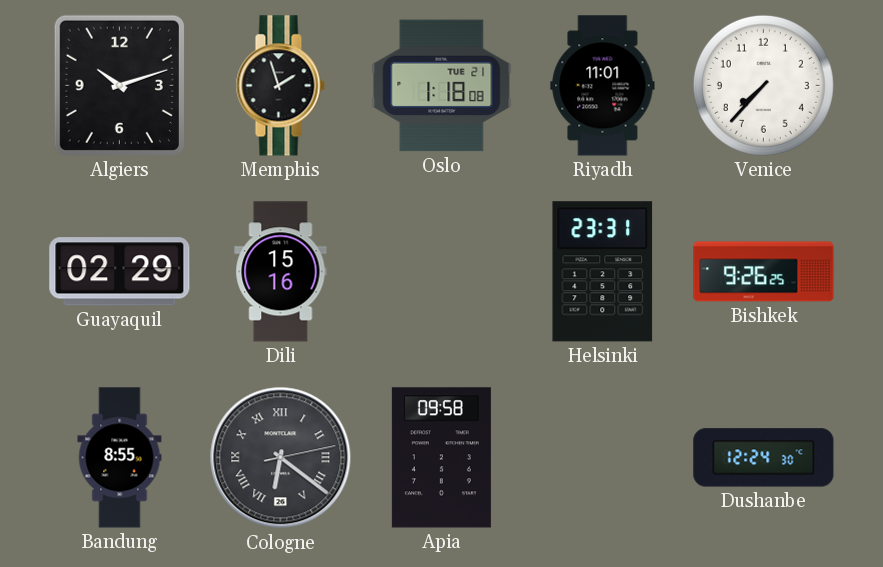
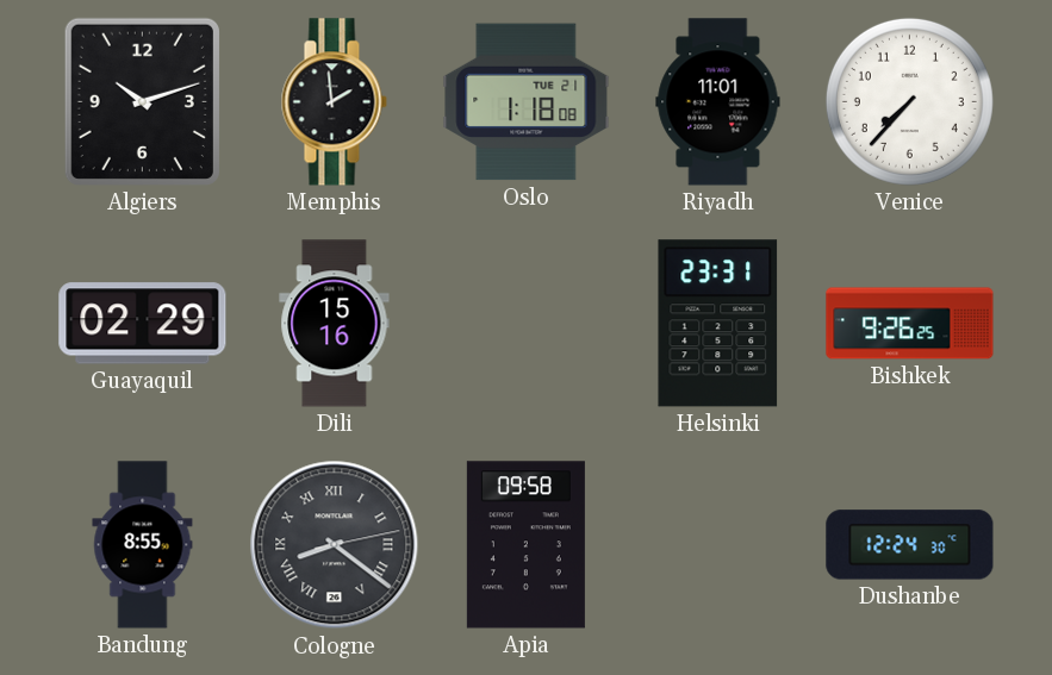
Memphis: 1:57 -> 1:59 (334, 102)
Cologne: 6:21 -> 8:21 (335, 545)
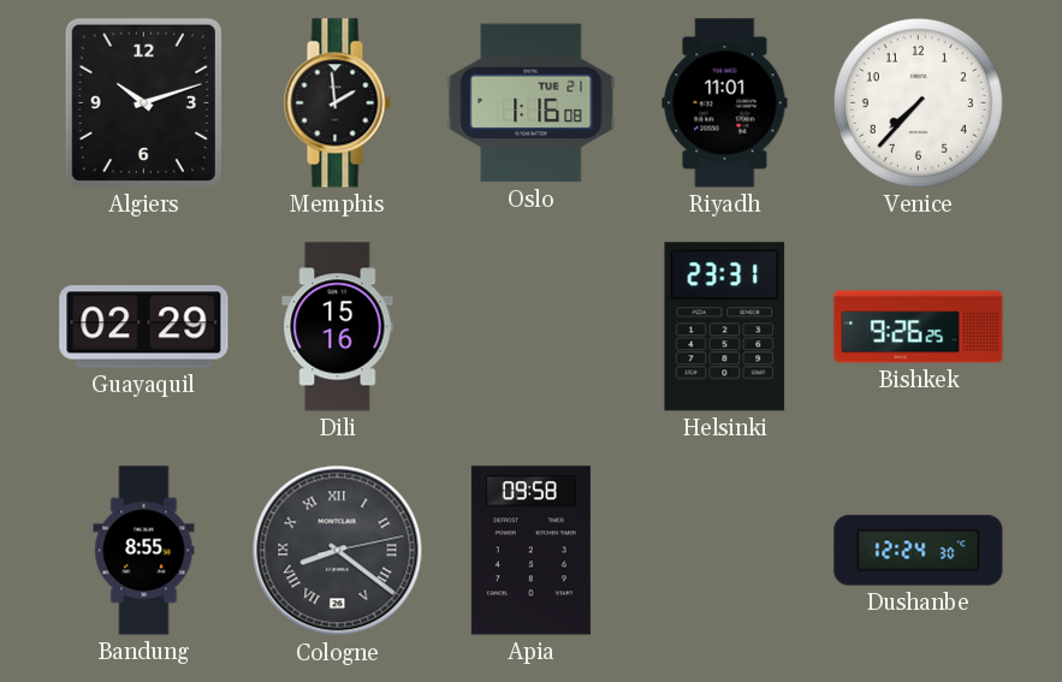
Oslo: 1:18 -> 1:16 (532, 103)
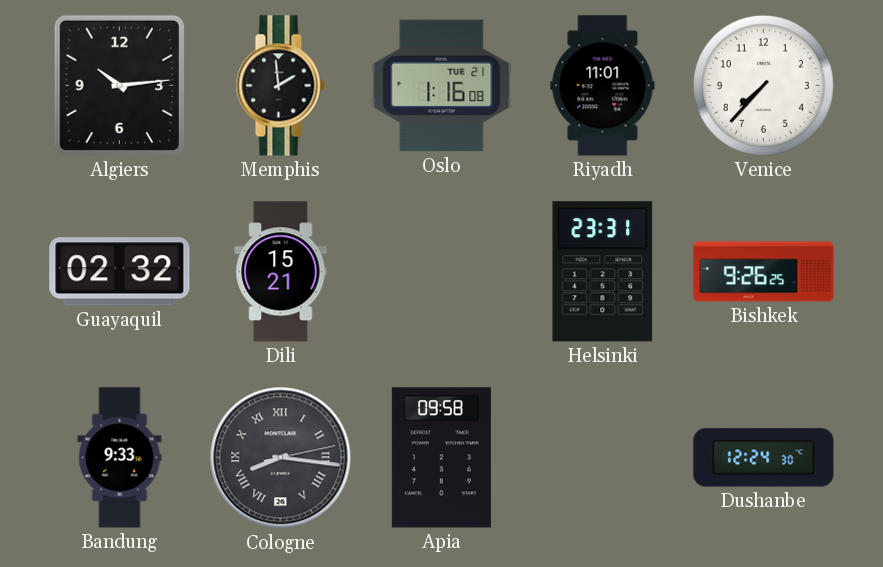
Algiers: 10:12 -> 10:14 (119, 85)
Guayaquil: 02:29 -> 02:32 (120, 272)
Dili: 15:16 -> 15:21 (281, 272)
Bandung: 8:55 -> 9:33 (120, 458)
Cologne: 8:21 -> 8:16 (281, 458)
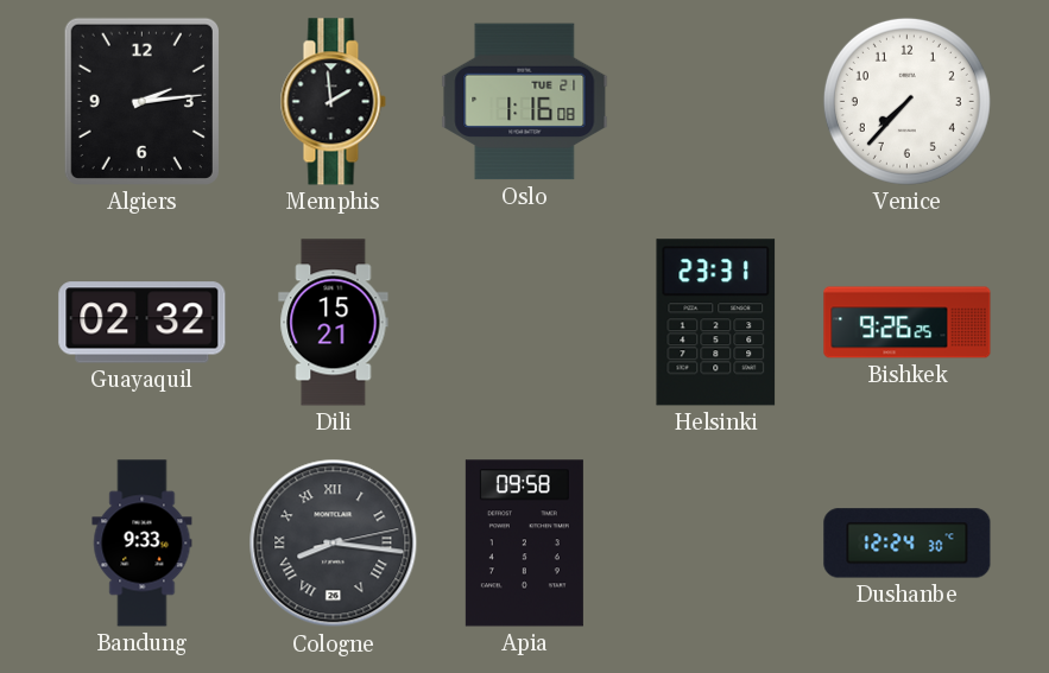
Algiers: 10:14 -> 2:14 (141, 101)
Riyadh: 11:01 -> none (603, 86)
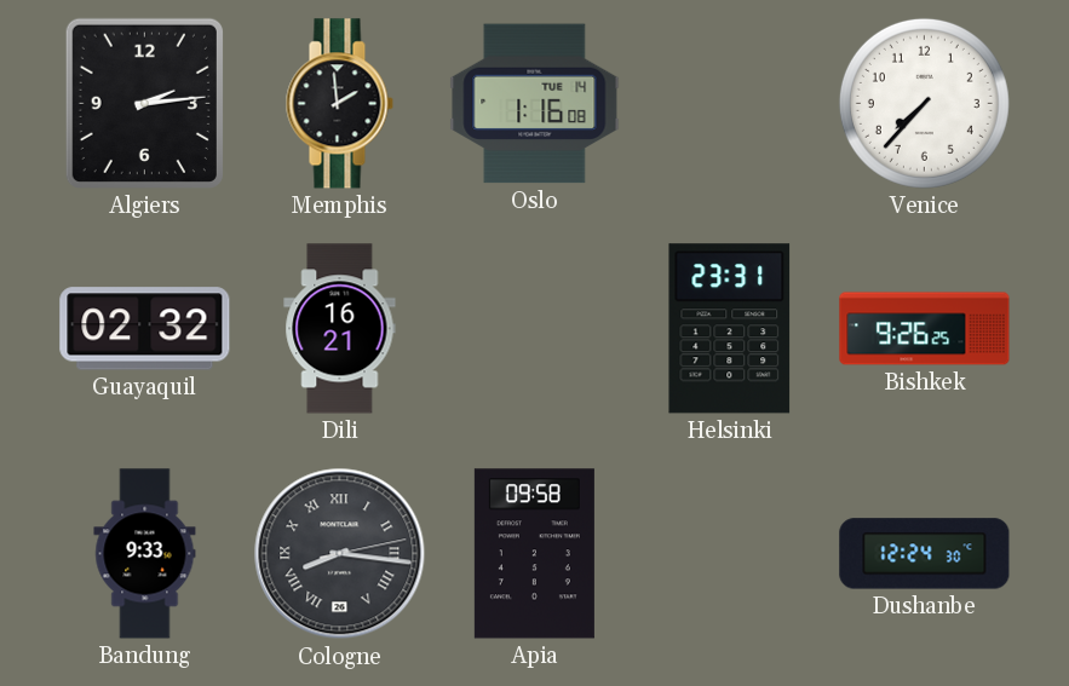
Oslo date: TUE 21 -> TUE 14 (535, 104)
Dili: 15:21 -> 16:21 (340, 329)
